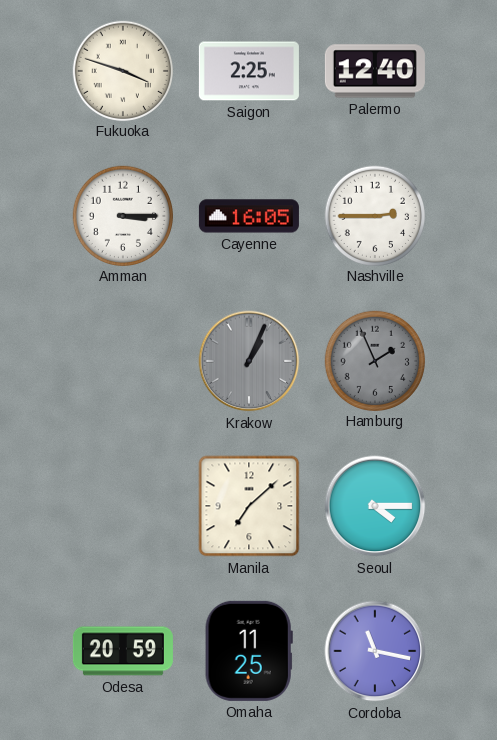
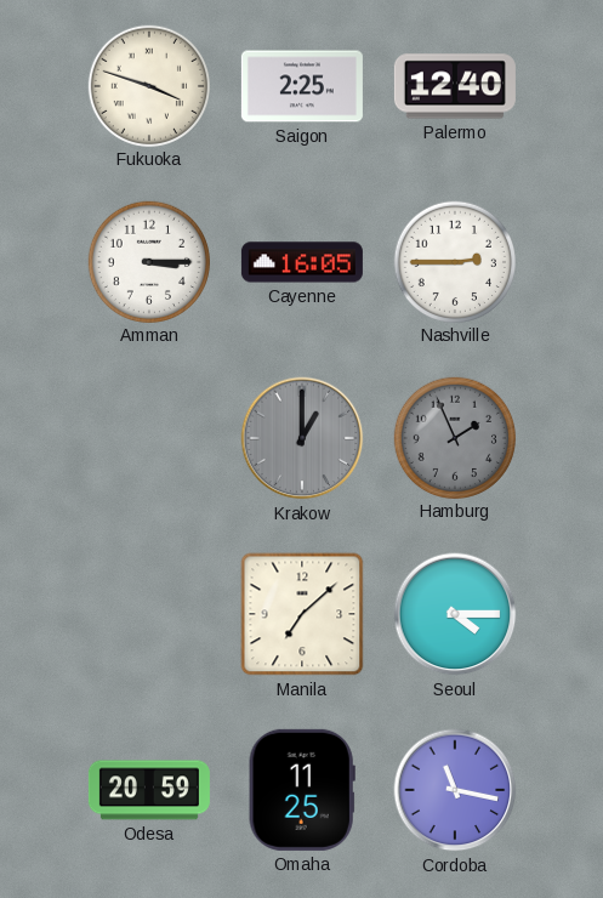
Krakow: 1:04 -> 1:00 (302, 438)
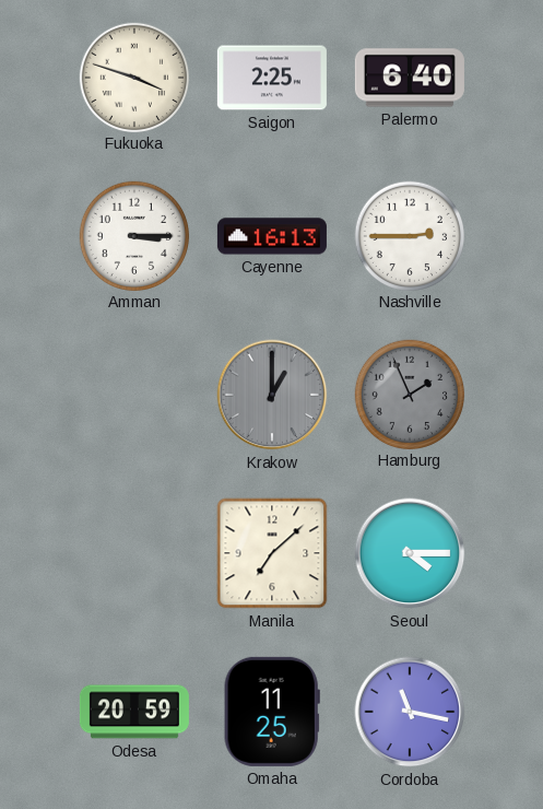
Palermo: 12:40 -> 6:40 (410, 78)
Cayenne: 16:05 -> 16:13 (272, 236)
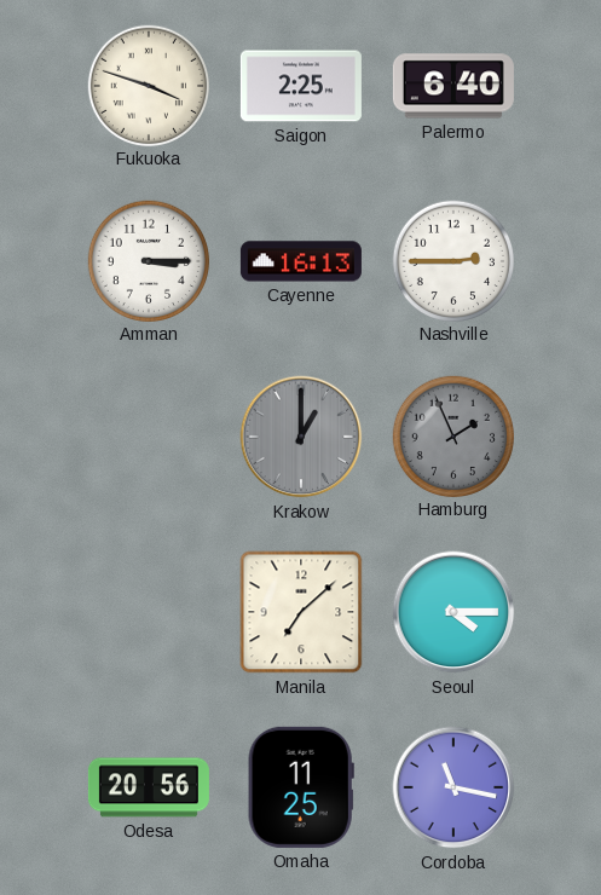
Odesa: 20:59 -> 20:56 (149, 787)
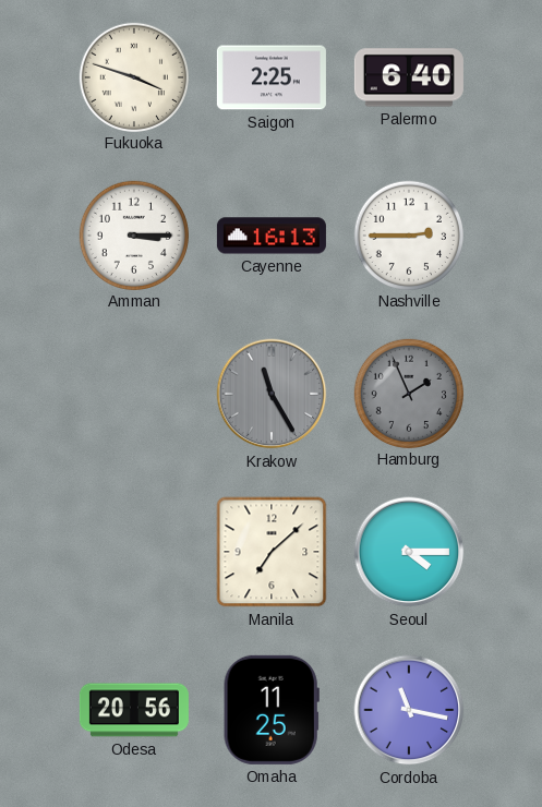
Krakow: 1:00 -> 11:25 (272, 394)
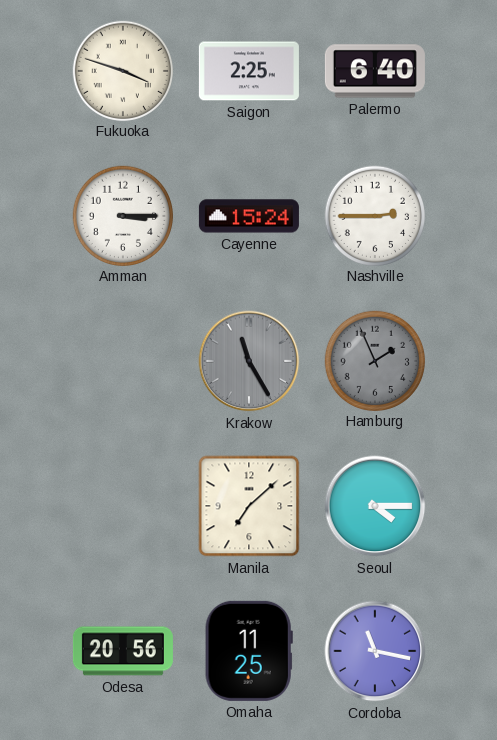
Cayenne: 16:13 -> 15:24 (249, 216)
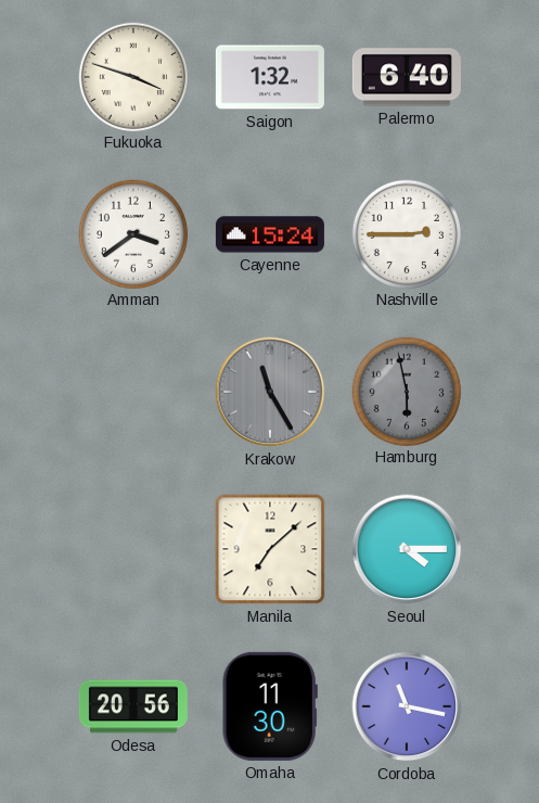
Saigon: 2:25 -> 1:32 (270, 77)
Amman: 3:15 -> 3:39 (132, 233)
Hamburg: 1:56 -> 5:58 (406, 391)
Omaha: 11:25 -> 11:30 (270, 706)
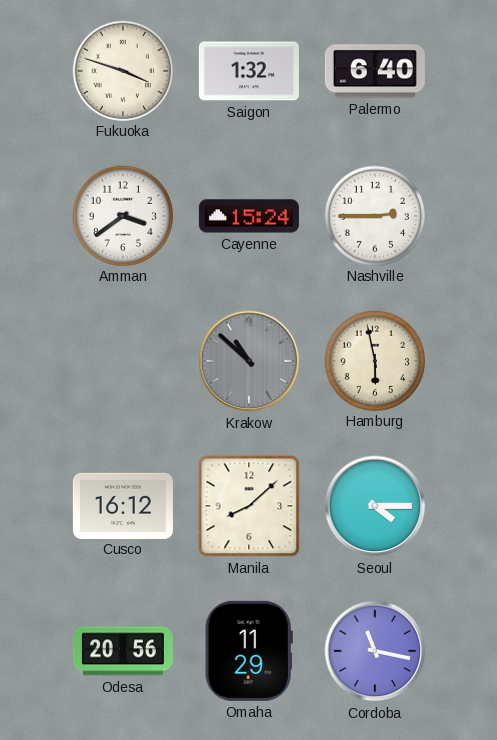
Krakow: 11:25 -> 10:52 (249, 361)
Hamburg dial: grey -> cream (374, 360)
Cusco: none -> 16:12 (123, 505)
Manila: 7:08 -> 8:08 (249, 506)
Omaha: 11:30 -> 11:29 (249, 651)
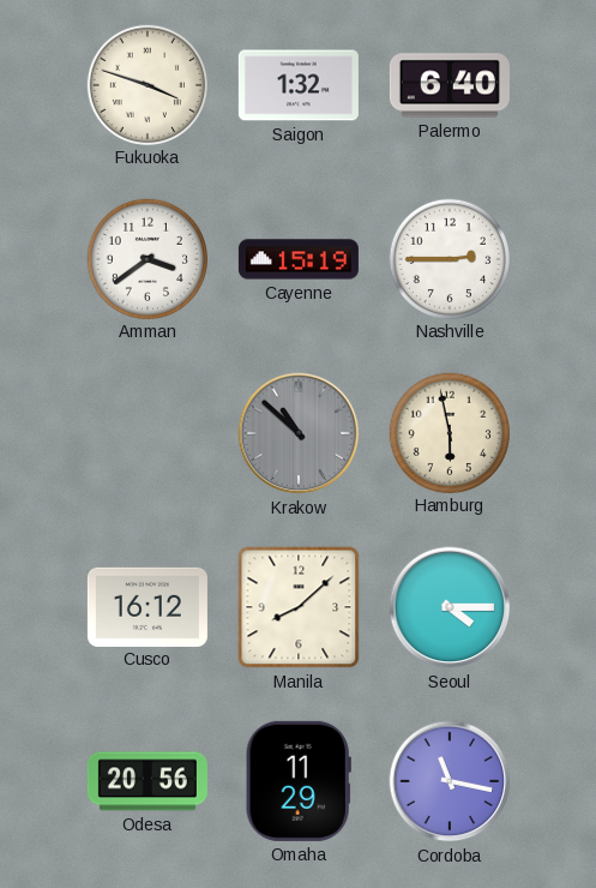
Cayenne: 15:24 -> 15:19 (299, 259)
